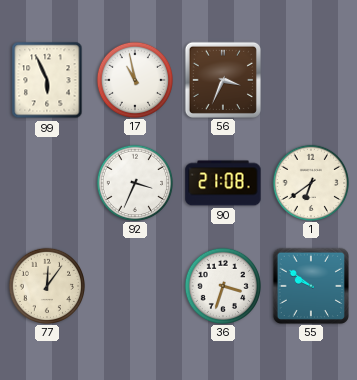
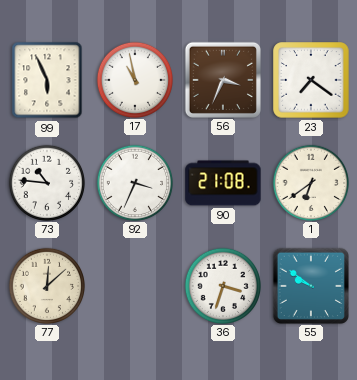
23: none -> 7:21 (311, 80)
73: none -> 10:46 (46, 182)
77: 12:06 -> 12:08 (46, 285)
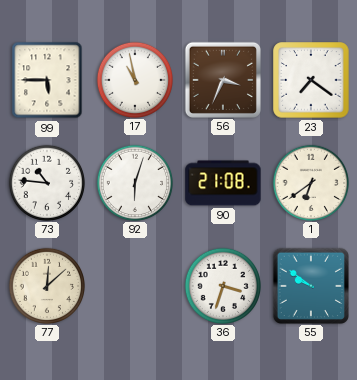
99: 5:56 -> 5:45 (47, 80)
92: 3:34 -> 6:03 (134, 182)
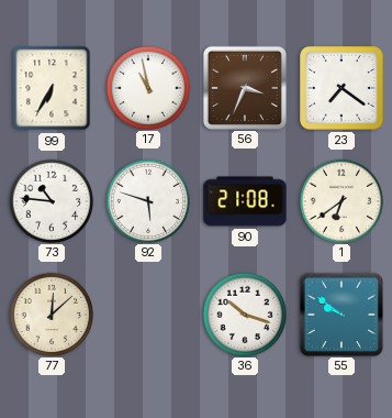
99: 5:45 -> 6:35 (52, 88)
92: 6:03 -> 5:48 (147, 200)
36: 3:33 -> 10:18 (244, 313)
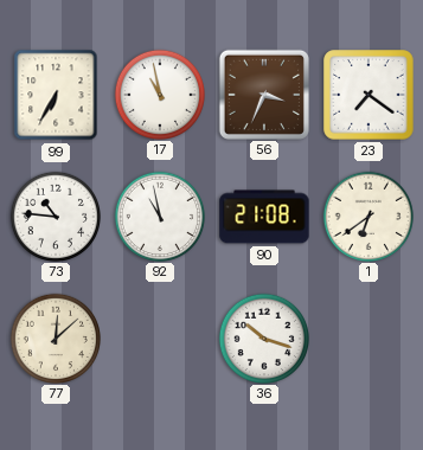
92: 5:48 -> 10:58 (159, 216)
55: 9:51 -> none (340, 313)
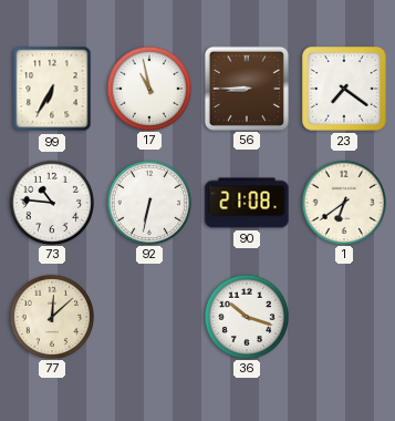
56: 3:34 -> 8:45 (246, 88)
92: 10:58 -> 6:32 (148, 202)
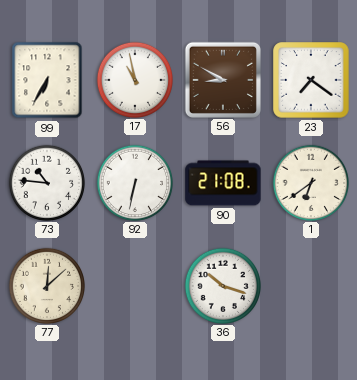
56: 8:45 -> 8:50 (222, 79)
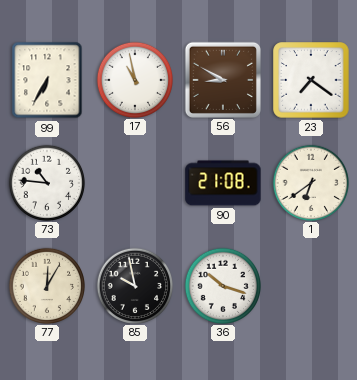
92: 6:32 -> none (134, 182)
77: 12:08 -> 12:05 (46, 285)
85: none -> 9:58 (134, 285)
